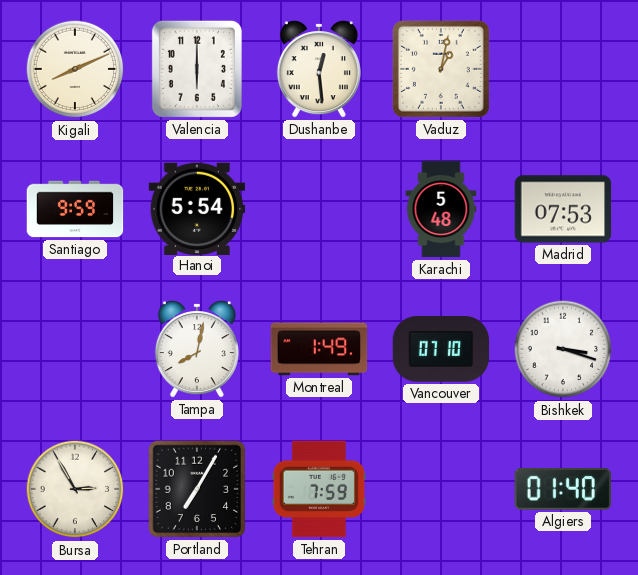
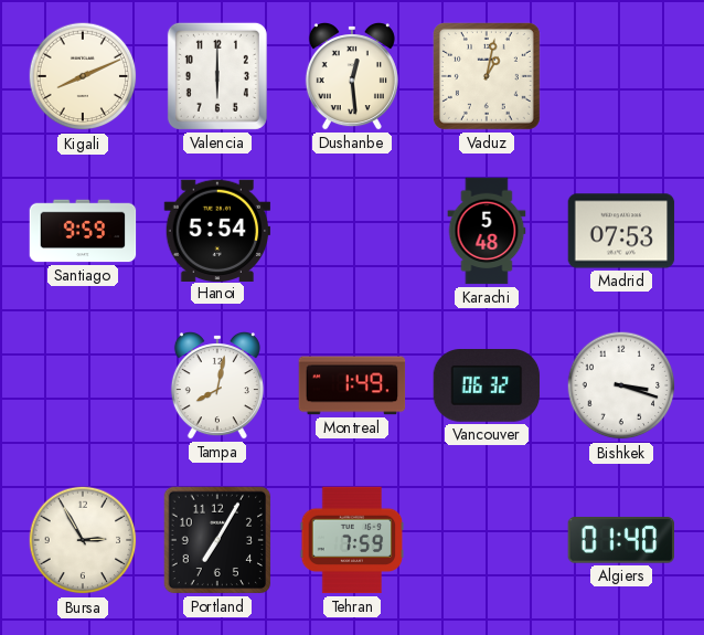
Vancouver: 07:10 -> 06:32 (487, 387)
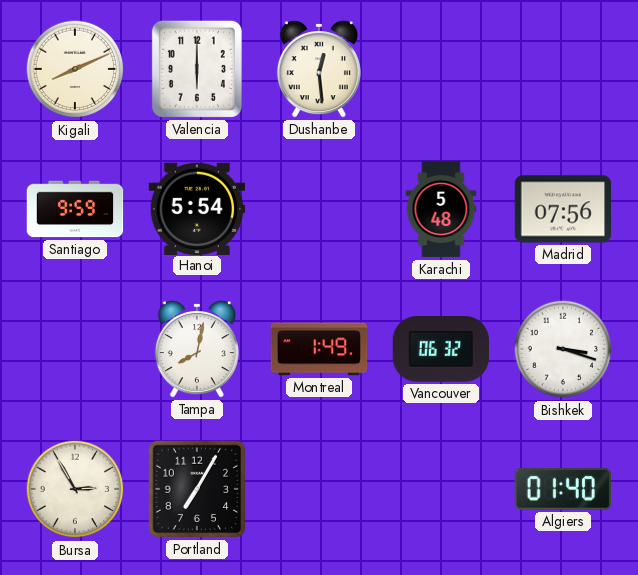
Vaduz: 1:02 -> none (487, 76)
Madrid: 07:53 -> 07:56 (563, 209)
Tehran: 7:59 -> none (352, 540)
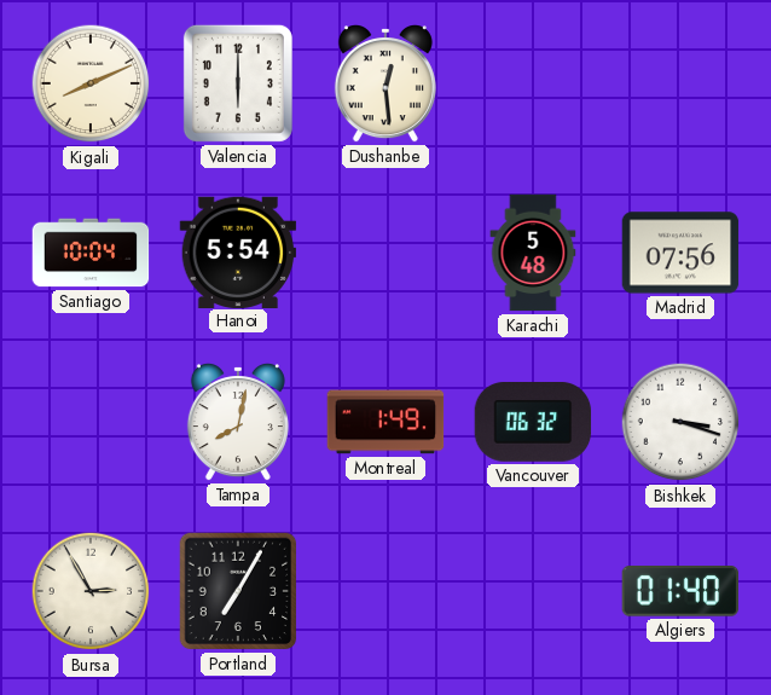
Santiago: 9:59 -> 10:04 (91, 253)
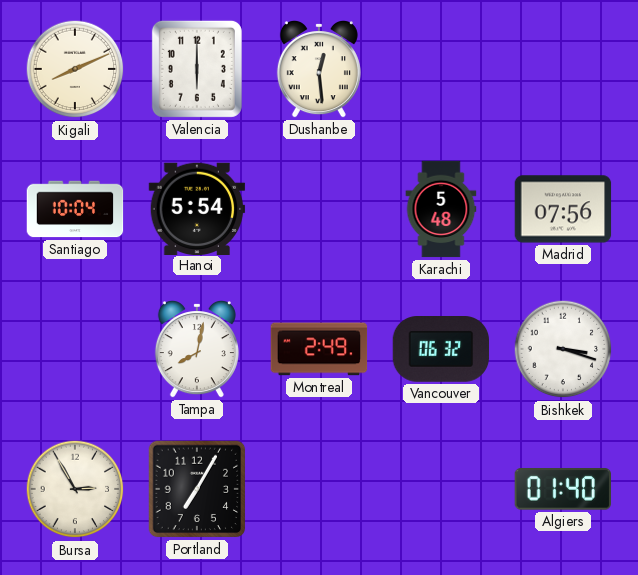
Montreal: 1:49 -> 2:49 (319, 349)
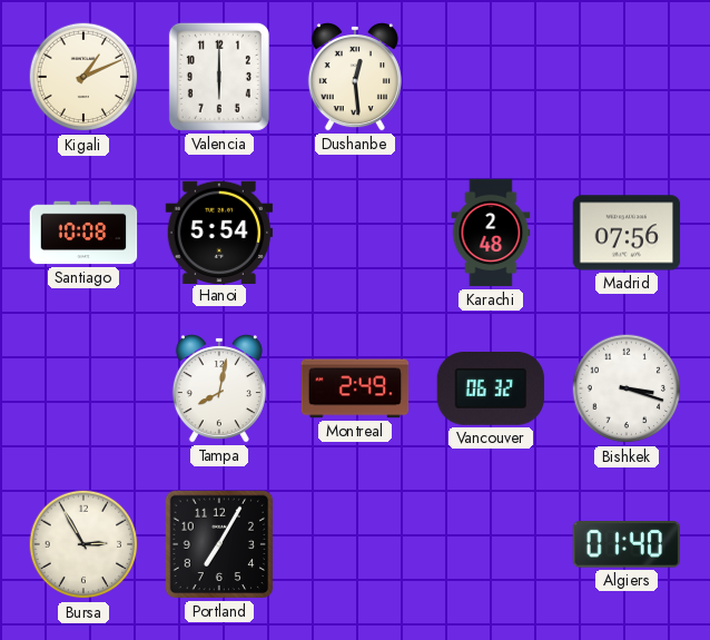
Kigali: 8:11 -> 1:11 (83, 77)
Santiago: 10:04 -> 10:08 (83, 233)
Karachi: 5:48 -> 2:48 (491, 233)
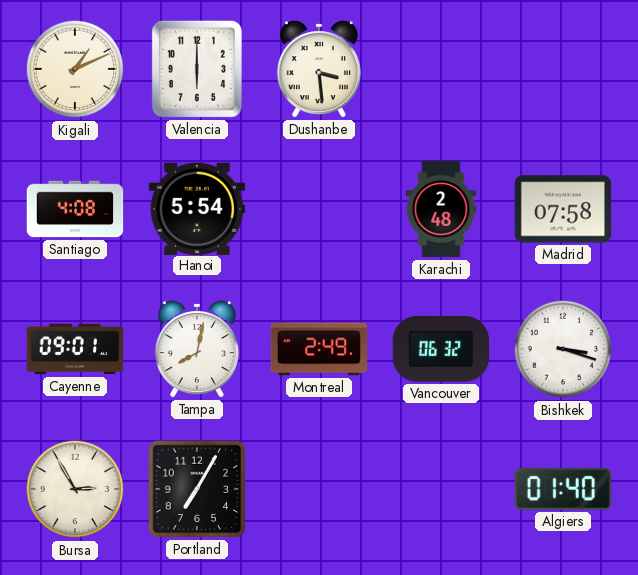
Dushanbe: 12:29 -> 3:29 (319, 70)
Santiago: 10:08 -> 4:08 (75, 209)
Madrid: 07:56 -> 07:58 (563, 209)
Cayenne: none -> 09:01 (75, 349)
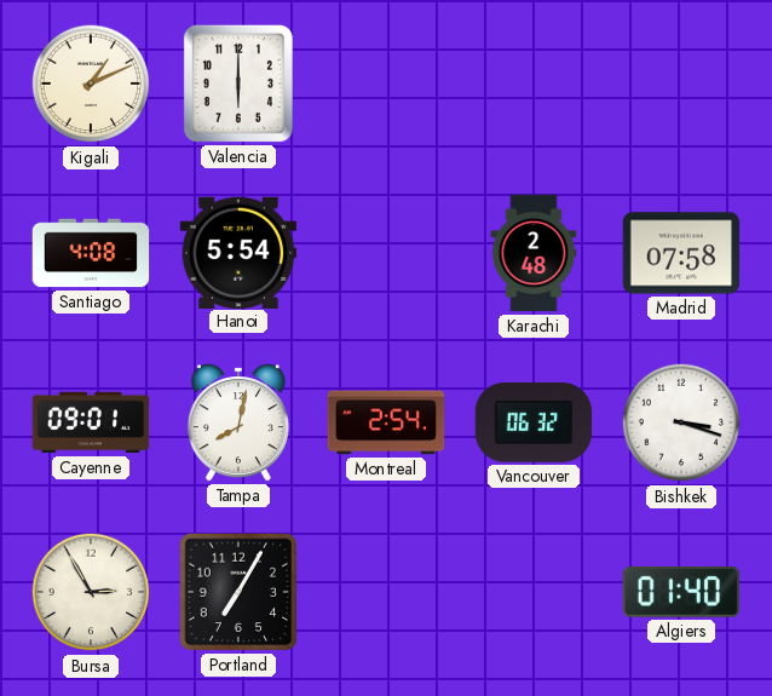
Dushanbe: 3:29 -> none (319, 70)
Montreal: 2:49 -> 2:54 (386, 422)
